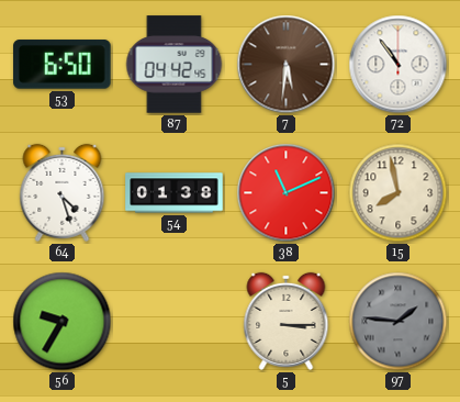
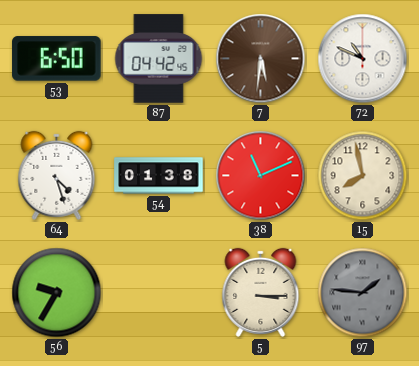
72: 10:54 -> 10:49 (363, 59)
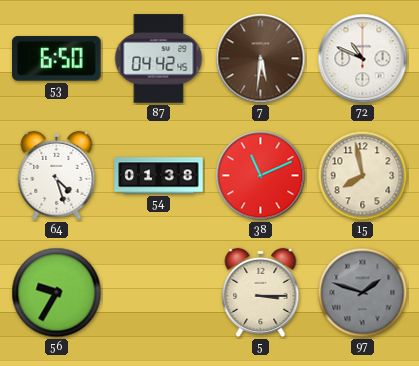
97: 1:46 -> 1:48 (363, 293)
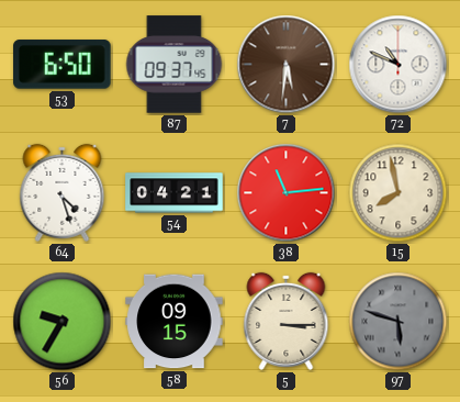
87: 04:42 -> 09:37 (175, 65)
54: 01:38 -> 04:21 (175, 193)
38: 11:11 -> 11:14 (287, 193)
58: none -> 09:15 (175, 322)
97: 1:48 -> 5:48 (399, 322)
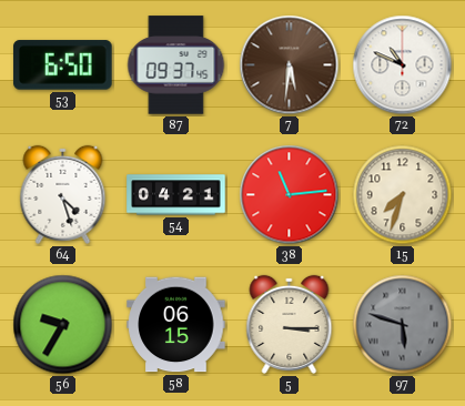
15: 7:58 -> 7:33 (403, 195)
58: 09:15 -> 06:15 (176, 325)
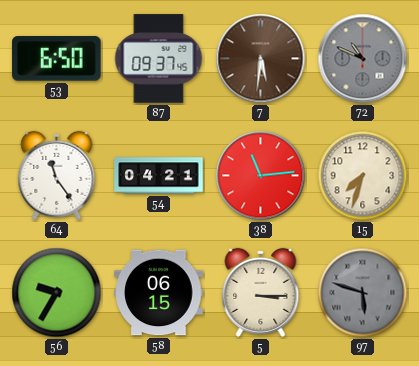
72 dial: white -> grey (363, 59)
64: 4:27 -> 11:24 (57, 175)
